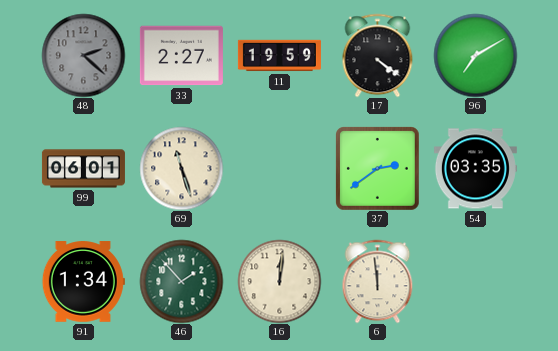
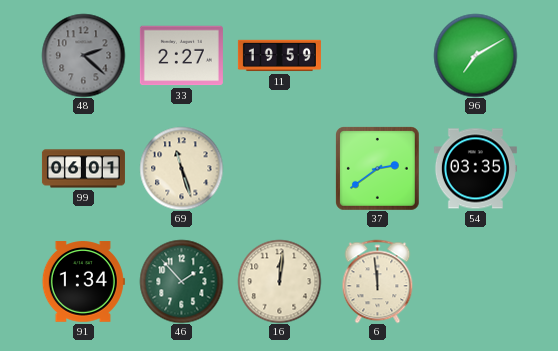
17: 4:21 -> none (378, 55)
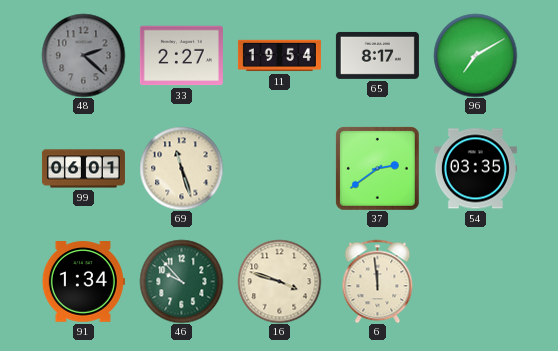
11: 19:59 -> 19:54 (279, 56)
65: none -> 8:17 (377, 55)
46: 1:53 -> 9:53 (181, 281)
16: 12:01 -> 3:48 (279, 281)
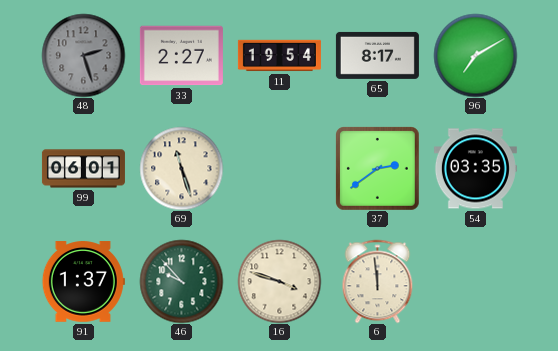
48: 2:22 -> 2:27 (83, 55)
91: 1:34 -> 1:37 (83, 282)
